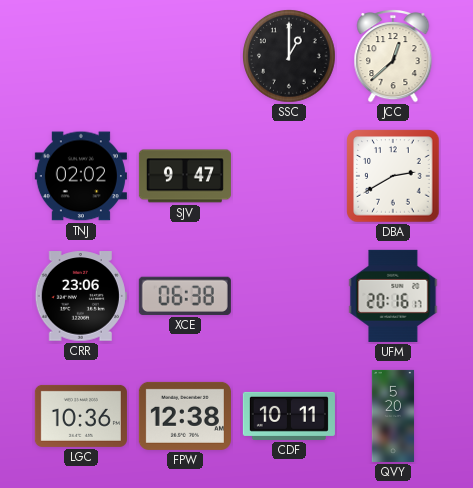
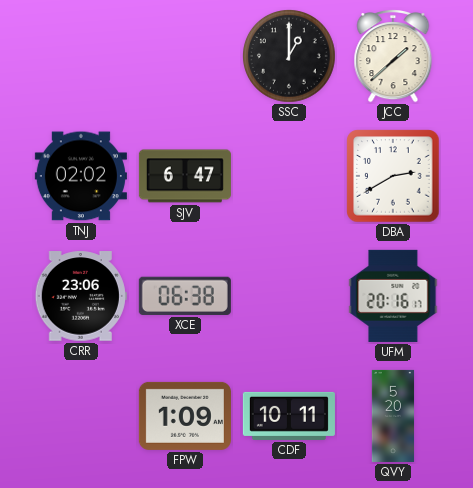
JCC: 12:38 -> 1:38 (393, 57)
SJV: 9:47 -> 6:47 (185, 176)
LGC: 10:36 -> none (81, 416)
FPW: 12:38 -> 1:09 (185, 416)
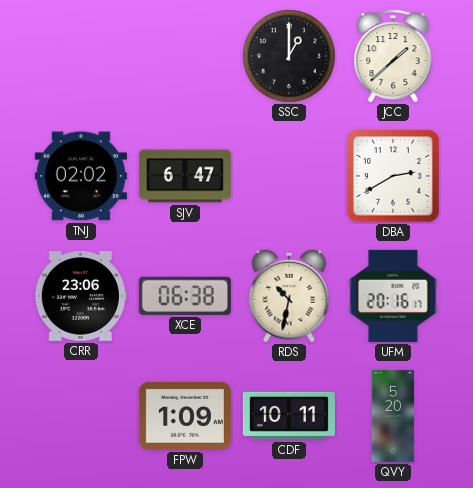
RDS: none -> 10:32 (289, 296)
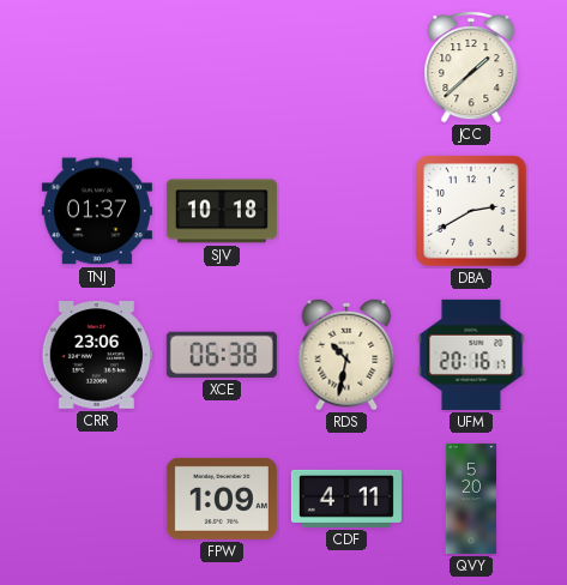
SSC: 1:00 -> none (290, 57)
TNJ: 02:02 -> 01:37 (97, 211)
SJV: 6:47 -> 10:18 (222, 211)
CDF: 10:11 -> 4:11 (346, 499)
